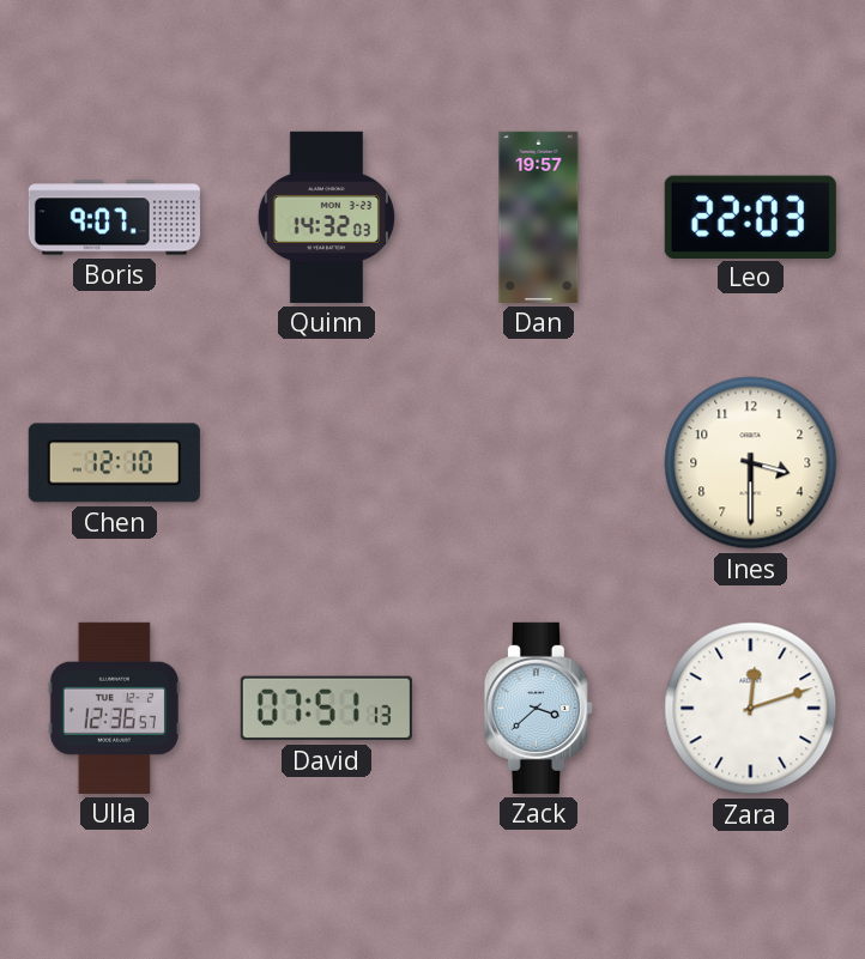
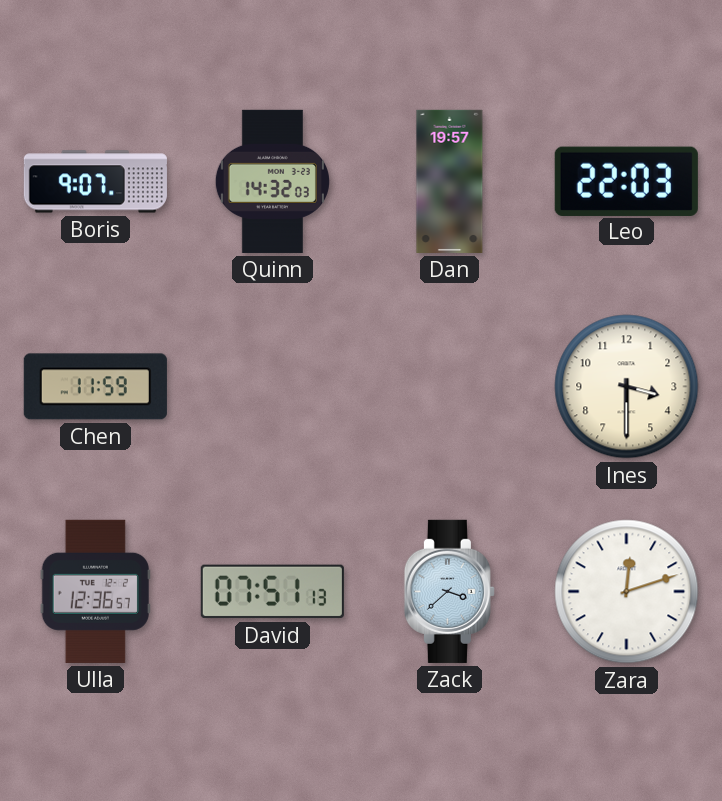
Chen: 12:10 -> 11:59 (95, 387)
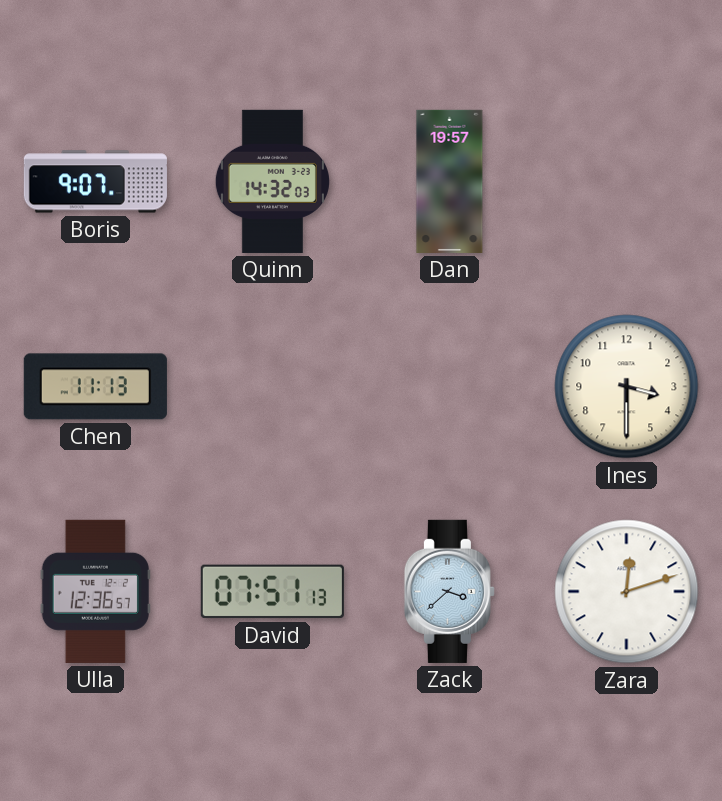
Leo: 22:03 -> none (626, 181)
Chen: 11:59 -> 11:13 (95, 387)
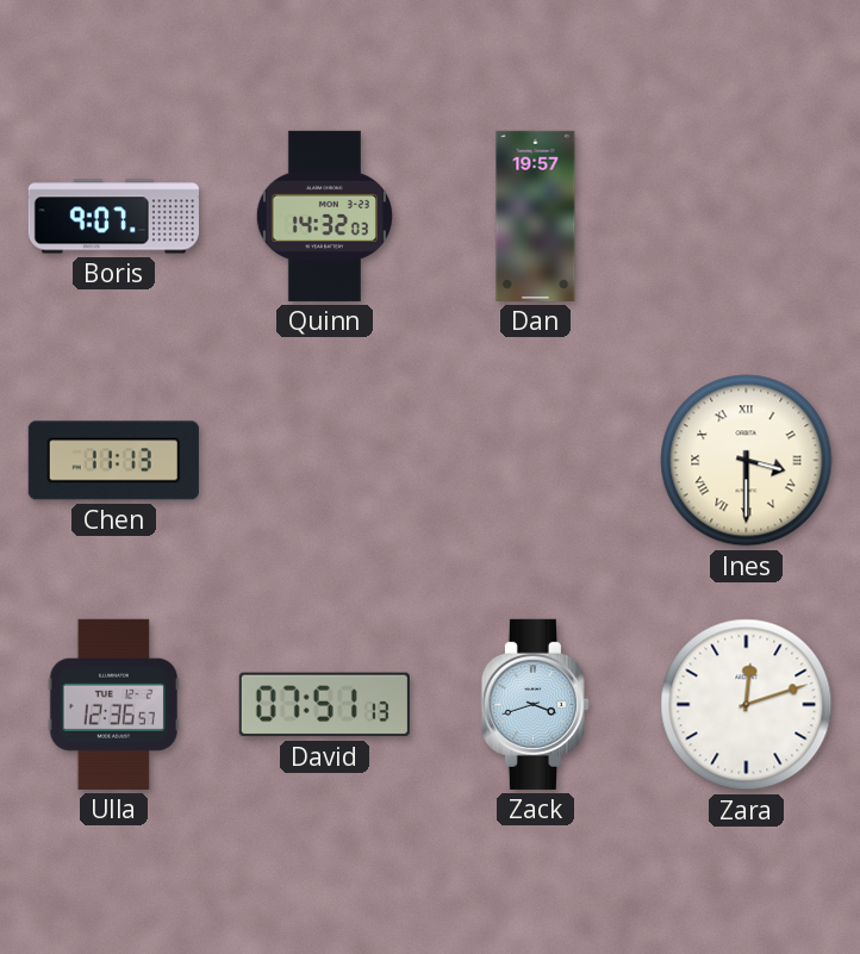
Ines numerals: Arabic -> Roman (747, 461)
Zack: 3:38 -> 3:42 (535, 704)
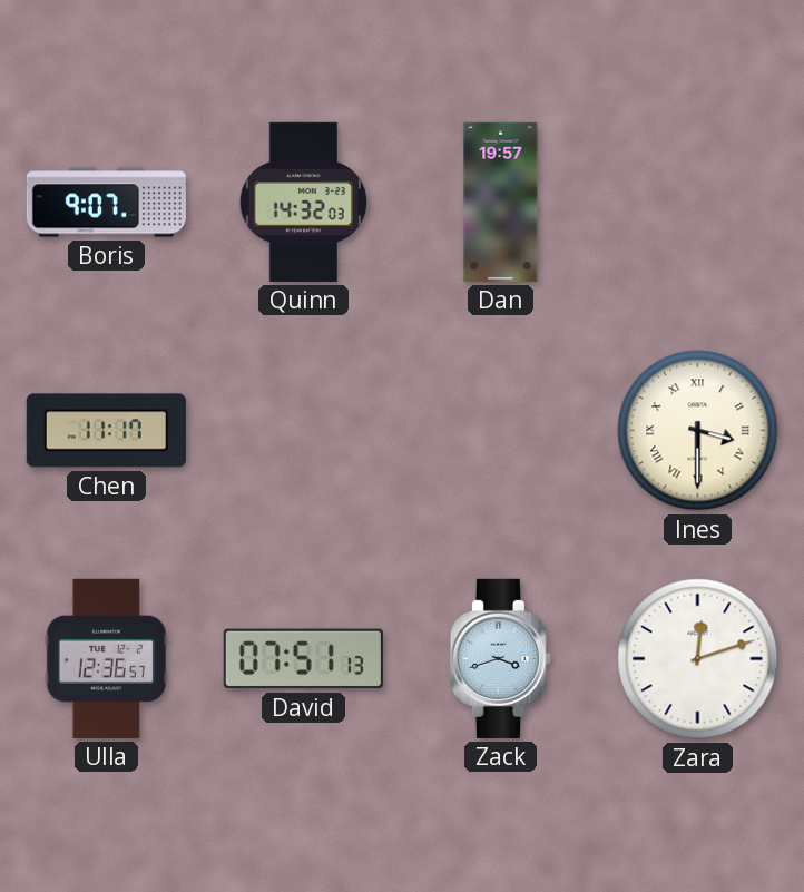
Chen: 11:13 -> 11:17 (106, 431)
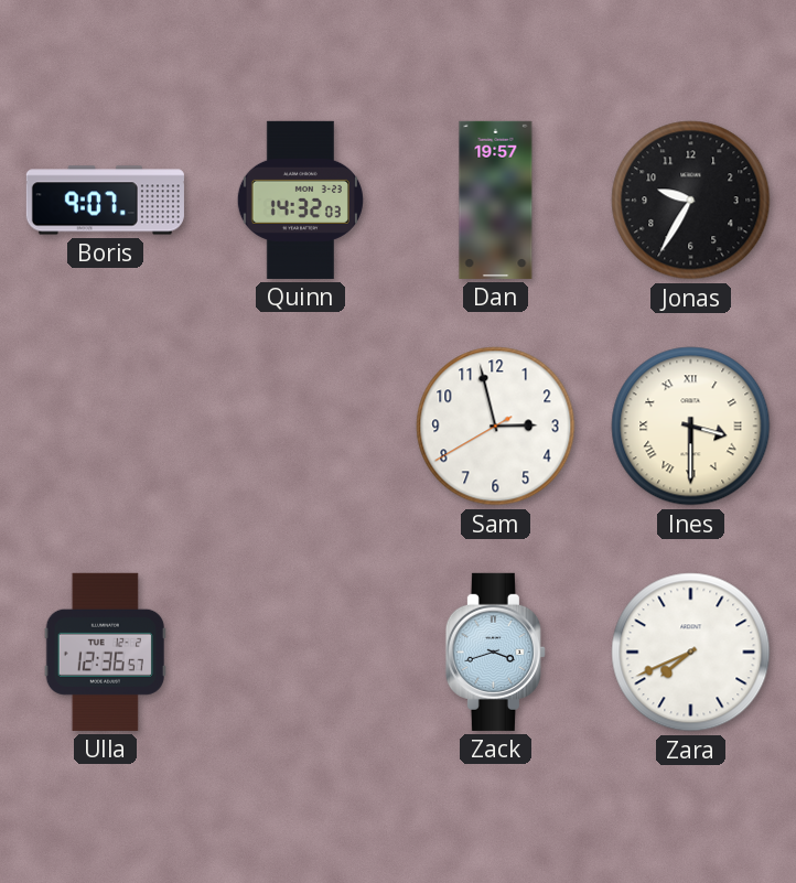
Jonas: none -> 9:35 (691, 201)
Chen: 11:17 -> none (106, 431)
Sam: none -> 2:57 (496, 427)
David: 07:51 -> none (303, 659)
Zara: 12:12 -> 7:41 (691, 653)
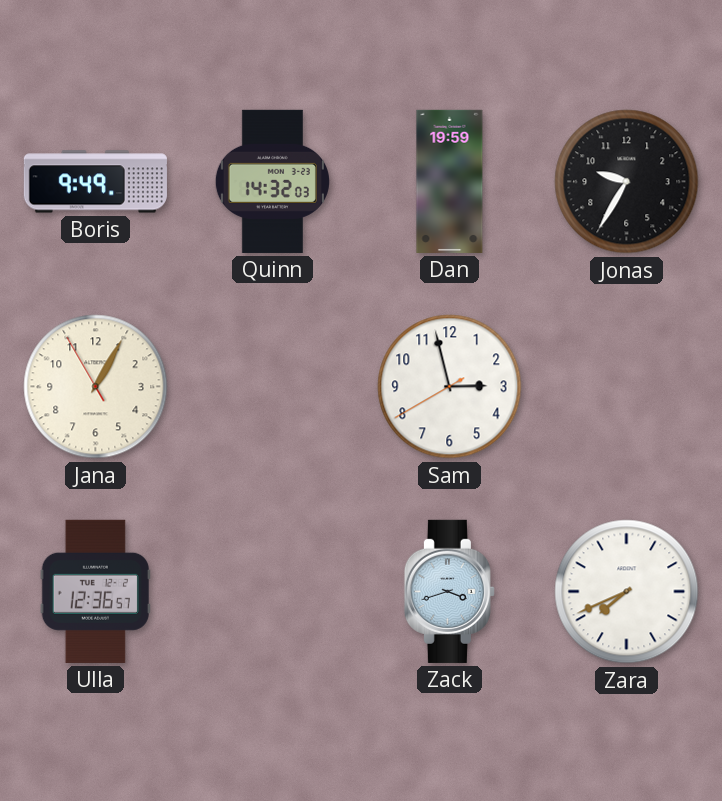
Boris: 9:07 -> 9:49 (95, 182)
Dan: 19:57 -> 19:59 (450, 181)
Jana: none -> 1:04 (96, 387)
Ines: 3:30 -> none (691, 427)
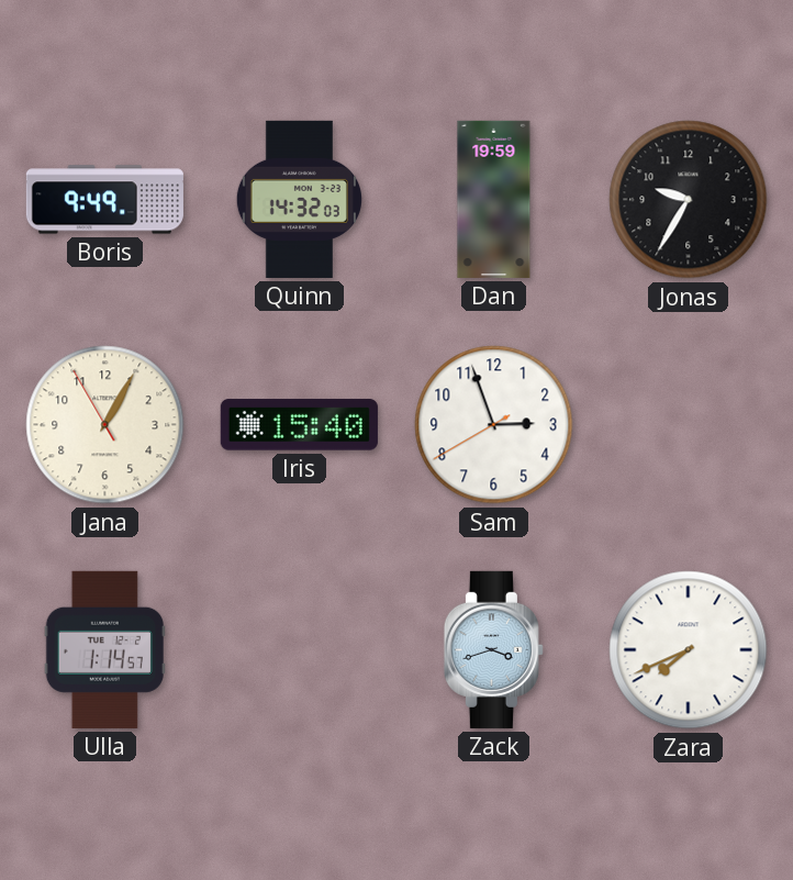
Iris: none -> 15:40 (299, 425)
Sam: 2:57 -> 2:56 (494, 425)
Ulla: 12:36 -> 1:14 (104, 649)
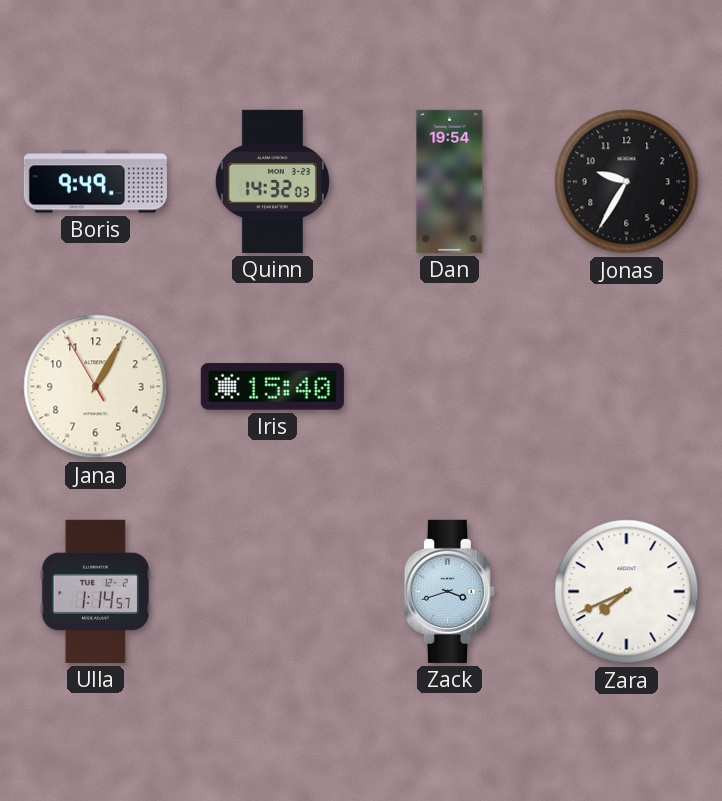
Dan: 19:59 -> 19:54 (450, 181)
Sam: 2:56 -> none (494, 425)
